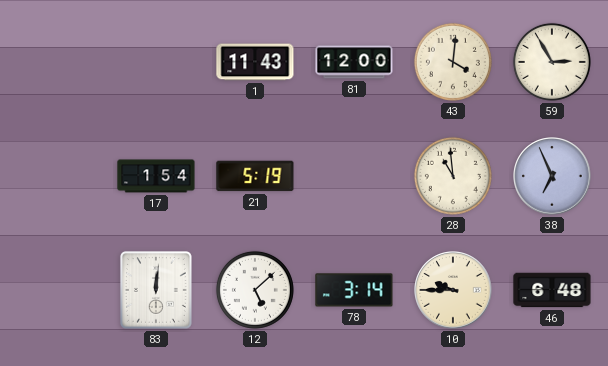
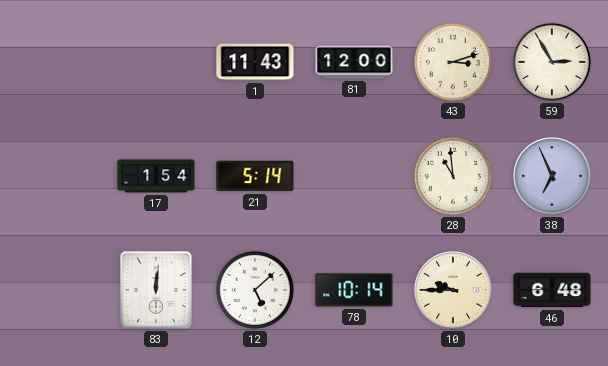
43: 4:01 -> 3:12 (453, 62)
21: 5:19 -> 5:14 (255, 176)
78: 3:14 -> 10:14 (354, 290)
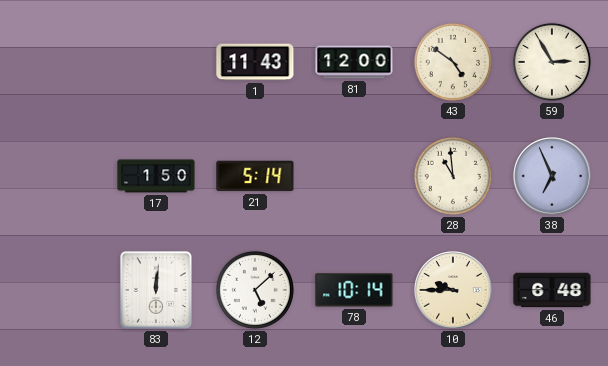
43: 3:12 -> 4:51 (453, 62)
17: 1:54 -> 1:50 (156, 176)
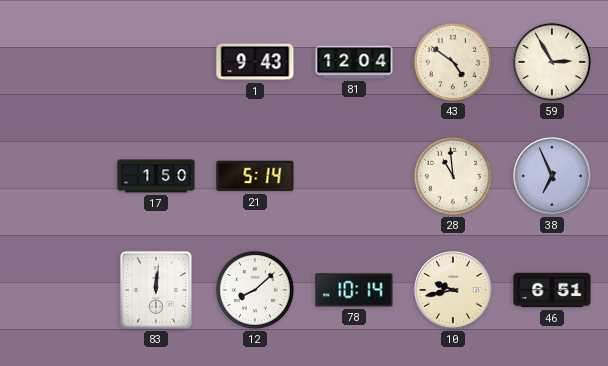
1: 11:43 -> 9:43 (255, 62)
81: 12:00 -> 12:04 (354, 62)
12: 5:08 -> 8:08 (255, 290)
10: 9:45 -> 9:43 (453, 290)
46: 6:48 -> 6:51 (552, 290)
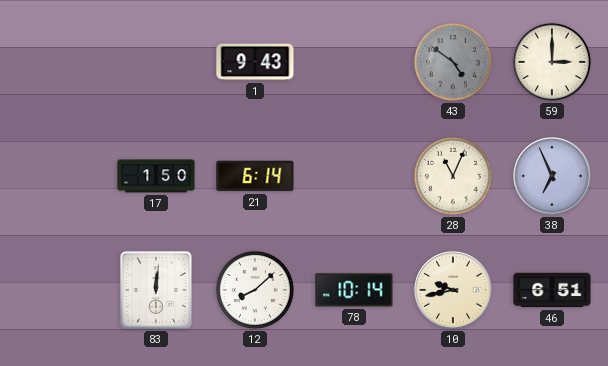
81: 12:04 -> none (354, 62)
43 dial: cream -> grey (453, 62)
59: 2:55 -> 3:00 (552, 62)
21: 5:14 -> 6:14 (255, 176)
28: 10:59 -> 11:04 (453, 176)
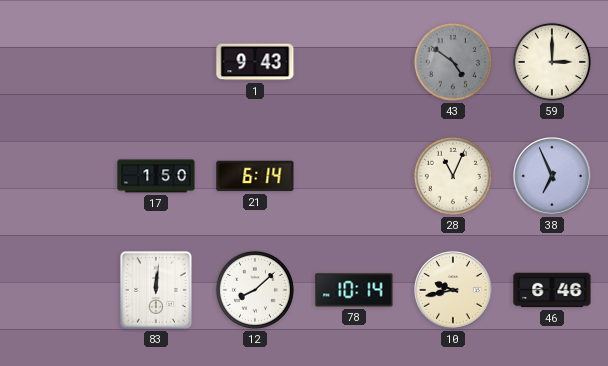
46: 6:51 -> 6:46 (552, 290)
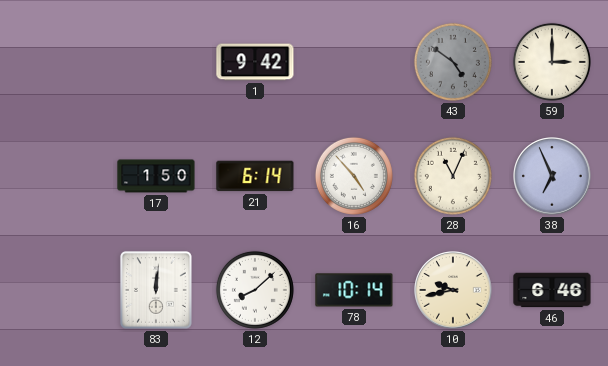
1: 9:43 -> 9:42 (255, 62)
16: none -> 4:53 (354, 176)
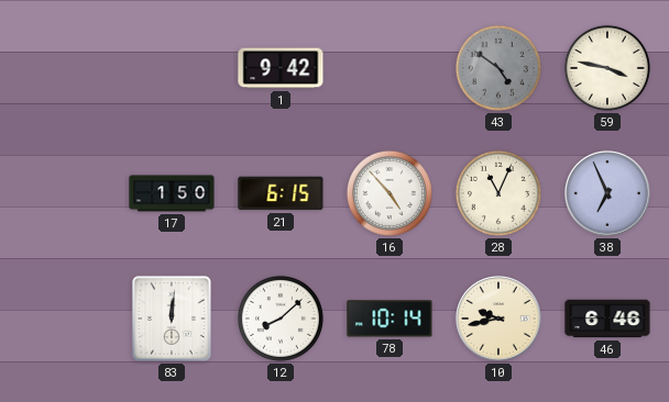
59: 3:00 -> 3:47 (607, 68)
21: 6:14 -> 6:15 (281, 193)
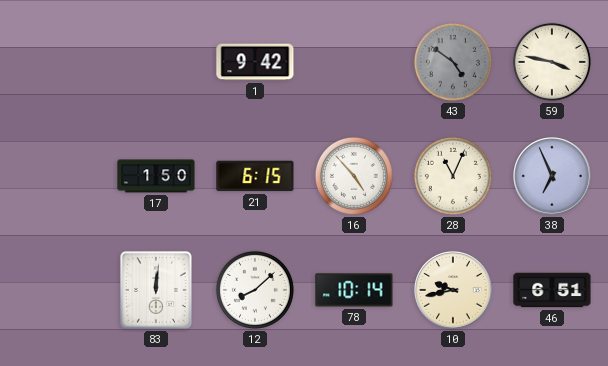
46: 6:46 -> 6:51 (552, 290)
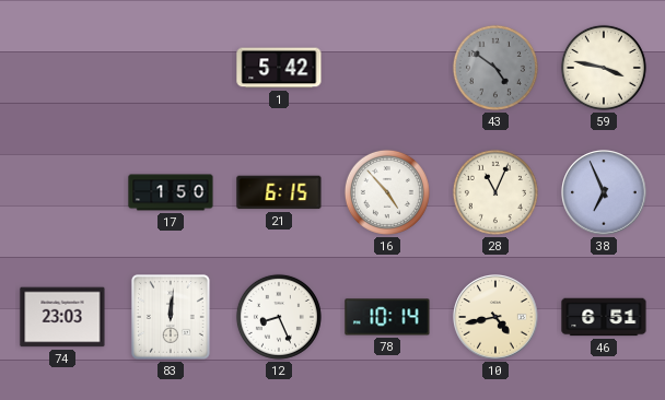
1: 9:42 -> 5:42 (279, 68)
74: none -> 23:03 (62, 317)
12: 8:08 -> 8:26 (279, 317)
10: 9:43 -> 4:43 (495, 317)
